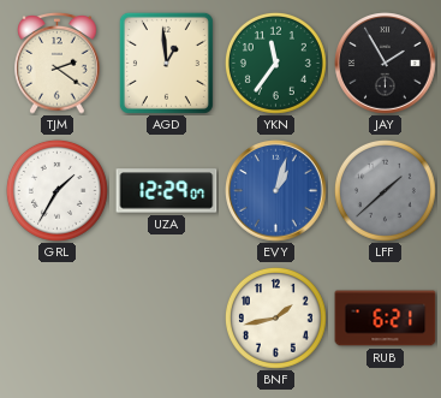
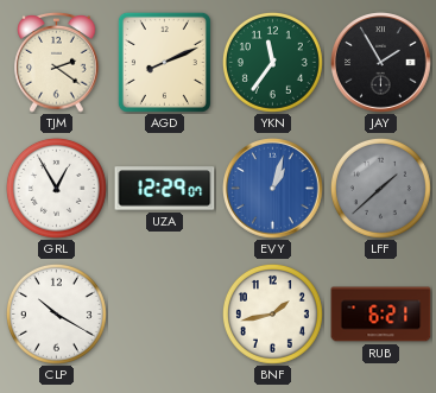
AGD: 12:59 -> 8:11 (164, 62)
GRL: 1:35 -> 12:55 (56, 188)
CLP: none -> 10:20 (56, 313)
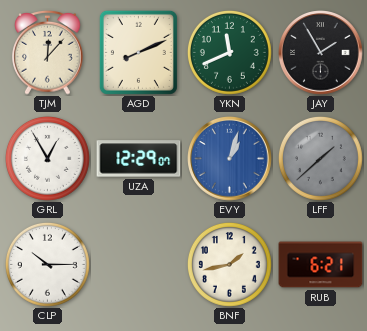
TJM: 2:21 -> 12:07 (48, 52)
YKN: 11:36 -> 11:41 (229, 52)
CLP: 10:20 -> 10:15 (47, 264)
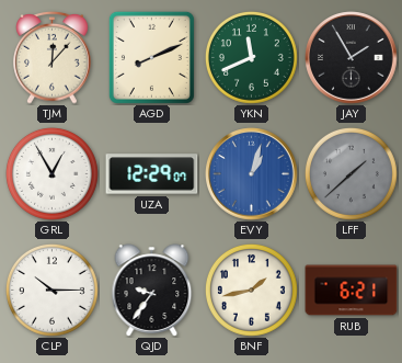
QJD: none -> 9:36 (152, 291)
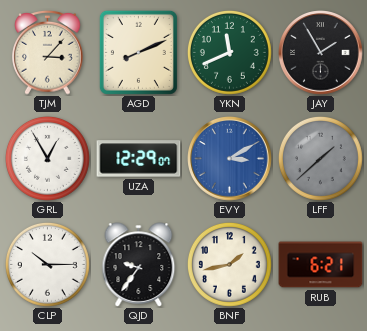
TJM: 12:07 -> 3:07 (48, 52)
EVY: 1:03 -> 3:10 (230, 159)
